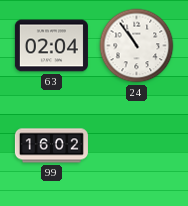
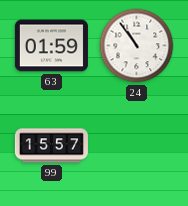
63: 02:04 -> 01:59 (51, 46)
99: 16:02 -> 15:57 (51, 146)
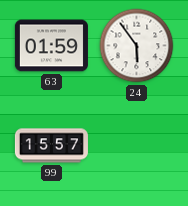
24: 10:54 -> 5:54 (137, 46)
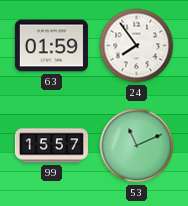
24: 5:54 -> 7:54 (137, 46)
53: none -> 11:11 (137, 146)
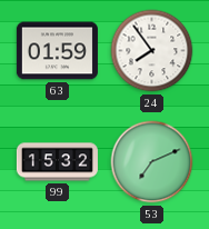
99: 15:57 -> 15:32 (57, 162)
53: 11:11 -> 7:11 (152, 162)
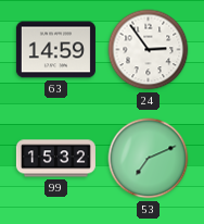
63: 01:59 -> 14:59 (55, 50)
24: 7:54 -> 2:54 (149, 50)
